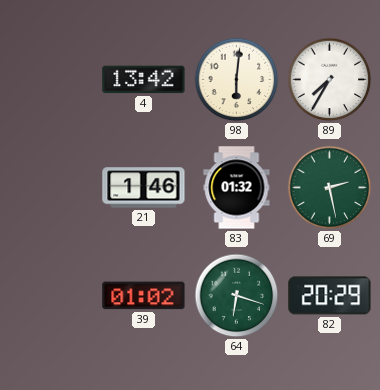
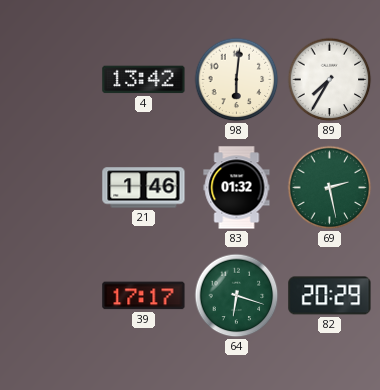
39: 01:02 -> 17:17 (144, 296)
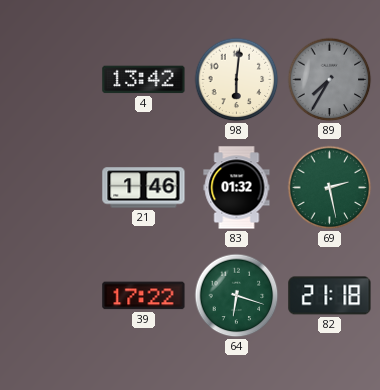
89 dial: white -> grey (330, 80)
39: 17:17 -> 17:22 (144, 296)
82: 20:29 -> 21:18 (330, 296)
